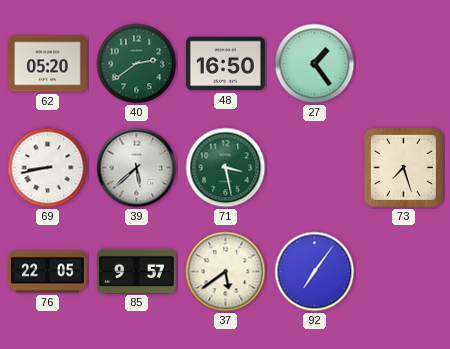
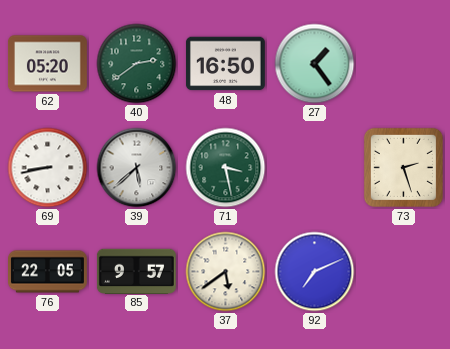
73: 7:27 -> 2:27 (403, 167)
92: 7:06 -> 7:11 (315, 272)
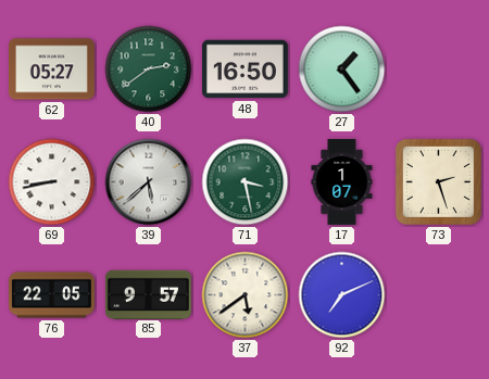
62: 05:20 -> 05:27 (51, 70)
17: none -> 1:07 (342, 181)
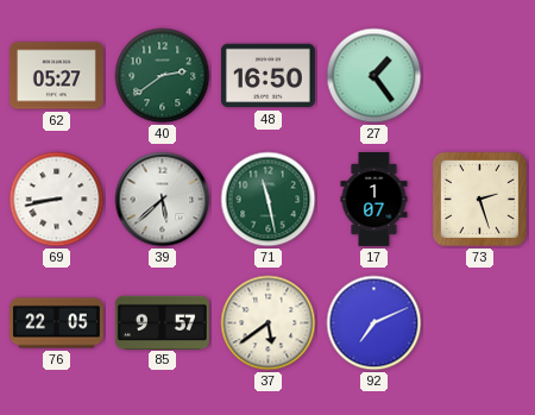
71: 3:28 -> 11:28 (269, 200)
